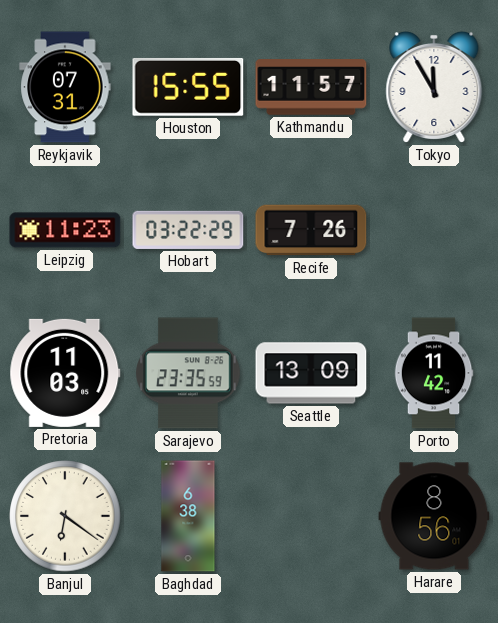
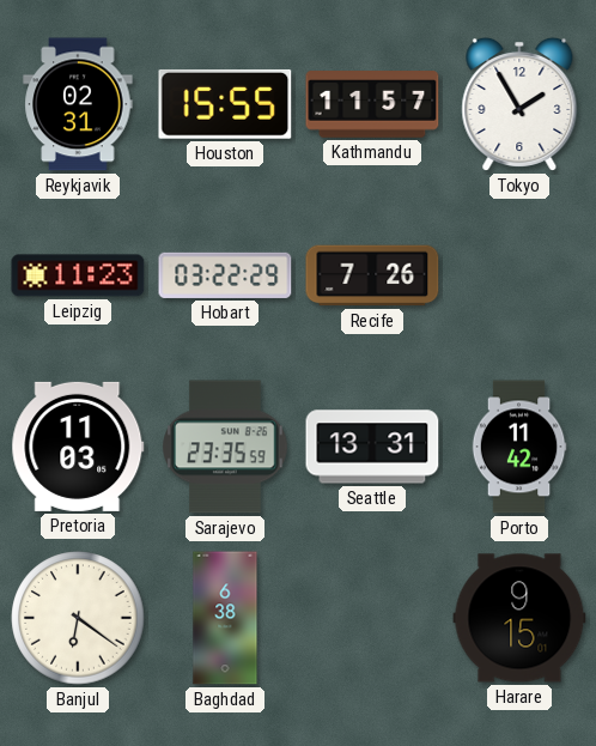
Reykjavik: 07:31 -> 02:31 (78, 104)
Tokyo: 11:55 -> 1:55 (519, 104)
Seattle: 13:09 -> 13:31 (372, 447)
Harare: 8:56 -> 9:15 (519, 618)
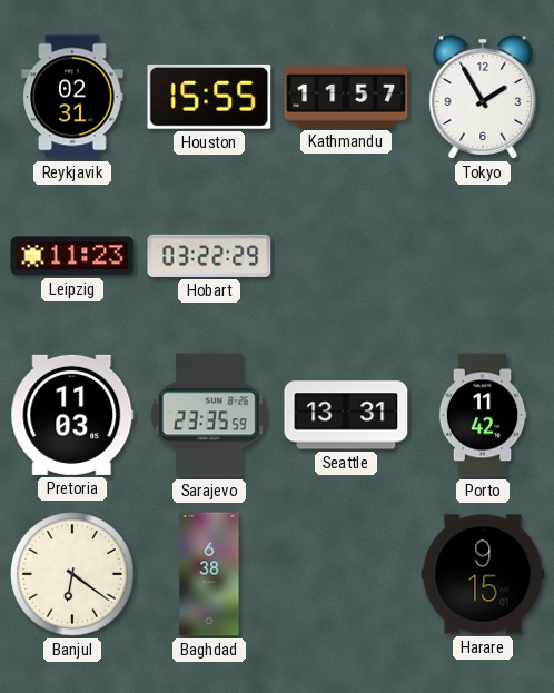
Recife: 7:26 -> none (372, 275)
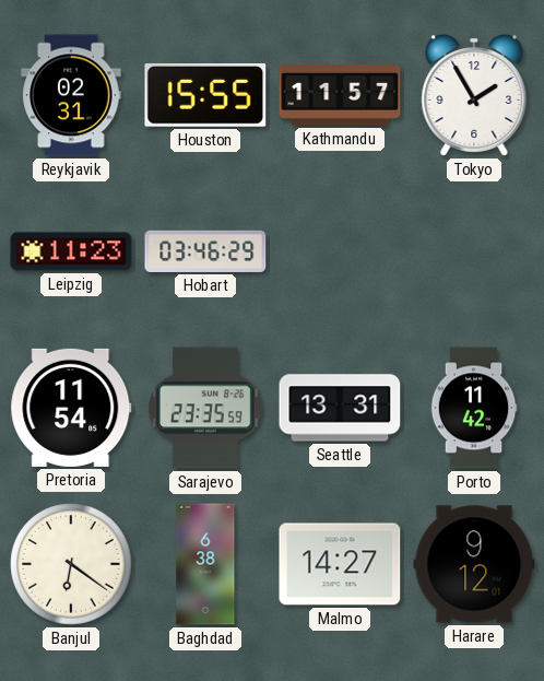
Hobart: 03:22 -> 03:46 (205, 251)
Pretoria: 11:03 -> 11:54 (71, 408)
Malmo: none -> 14:27 (340, 564)
Harare: 9:15 -> 9:12 (474, 564)
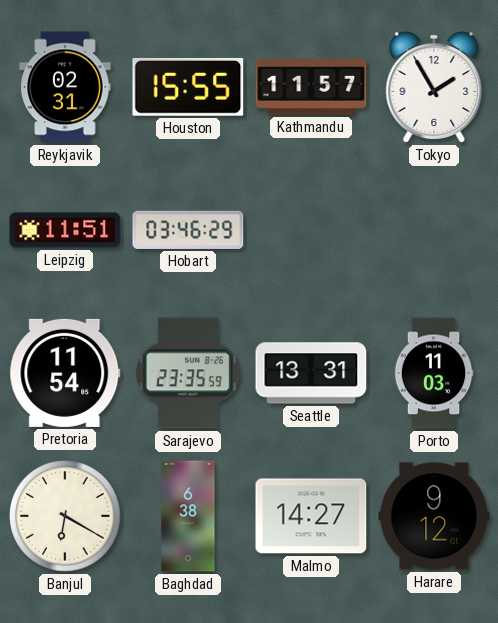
Leipzig: 11:23 -> 11:51 (65, 230)
Porto: 11:42 -> 11:03 (434, 373)
Banjul: 6:21 -> 6:20 (65, 516)
